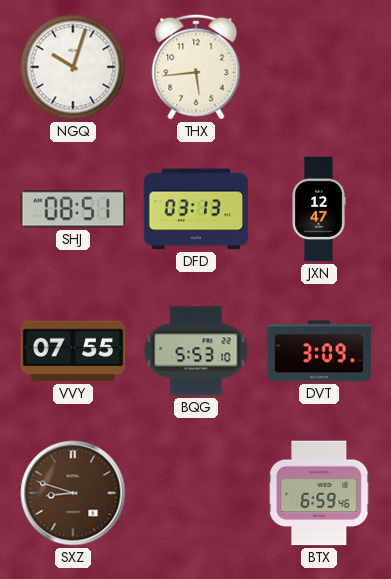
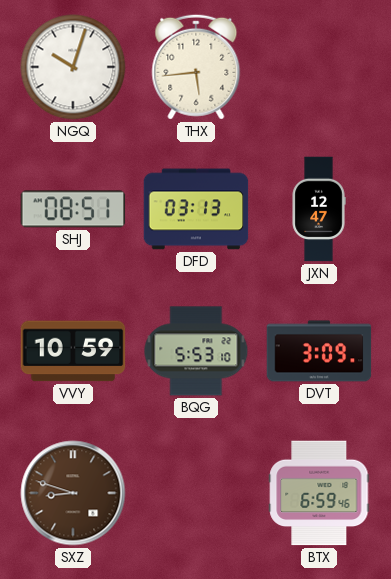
VVY: 07:55 -> 10:59 (73, 351)
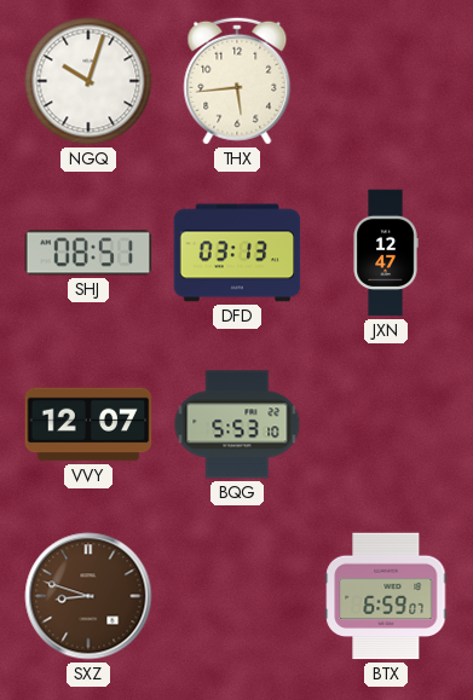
VVY: 10:59 -> 12:07 (88, 424)
DVT: 3:09 -> none (319, 351)
BTX: 6:59:46 -> 6:59:07 (386, 596)
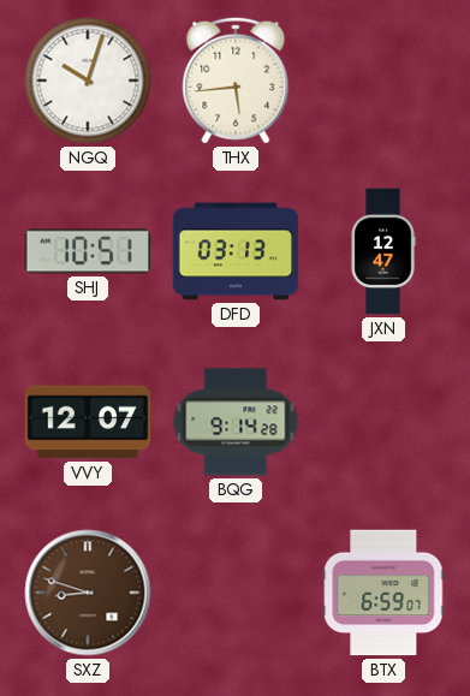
SHJ: 08:51 -> 10:51 (88, 251)
BQG: 5:53 -> 9:14 (236, 422)
